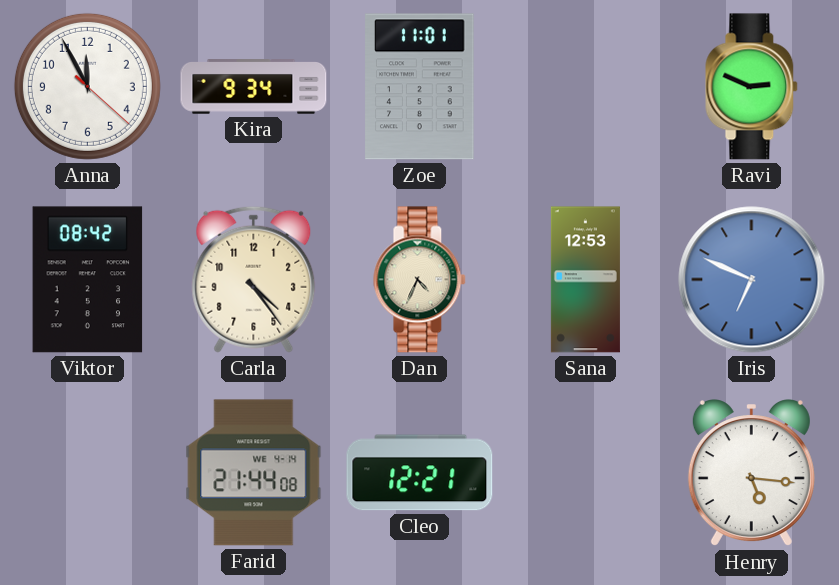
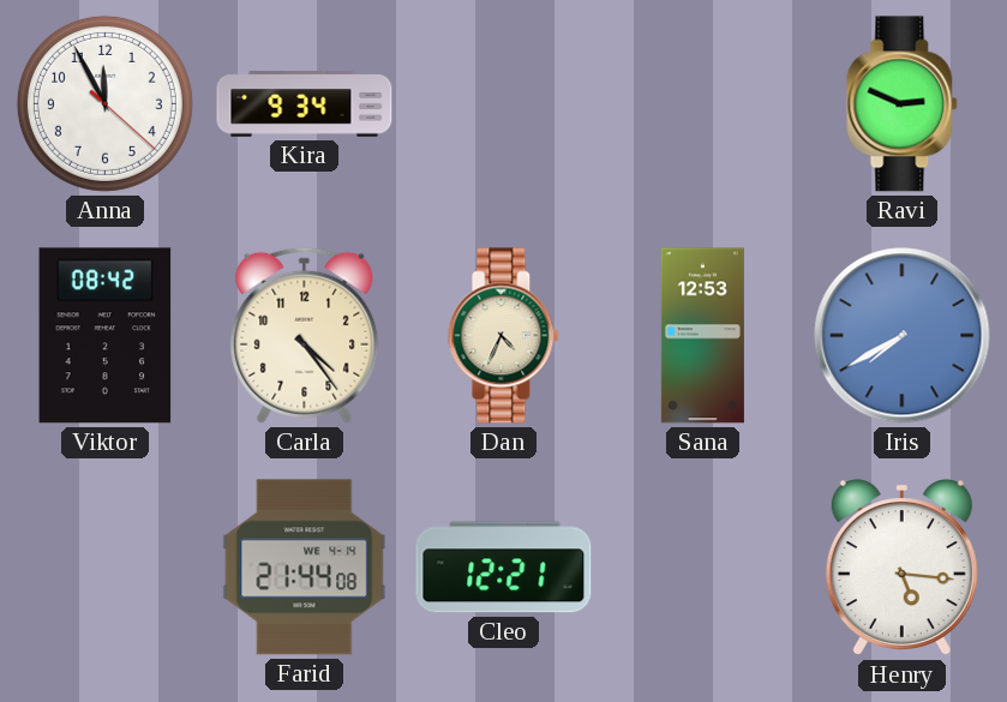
Zoe: 11:01 -> none (420, 87)
Iris: 6:49 -> 7:40 (903, 336)
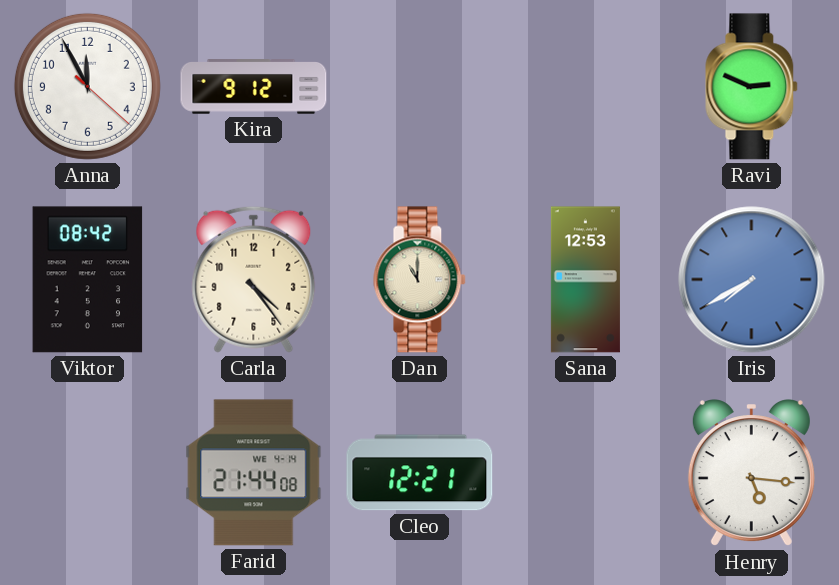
Kira: 9:34 -> 9:12 (254, 87)
Dan: 4:34 -> 11:00 (420, 280)
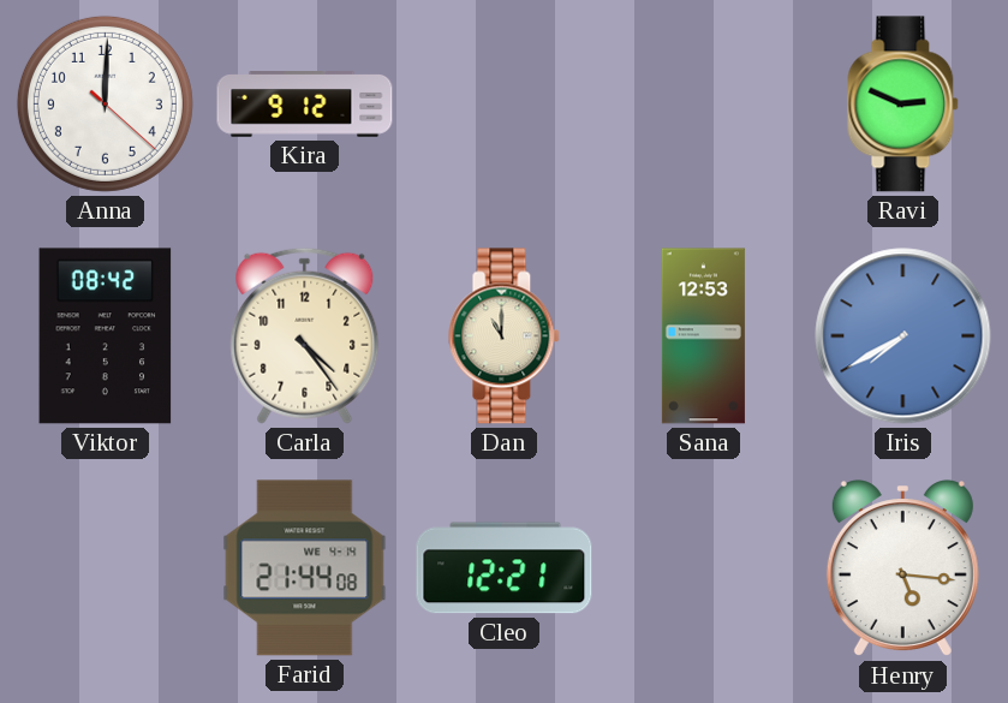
Anna: 11:55 -> 12:00 (105, 103)
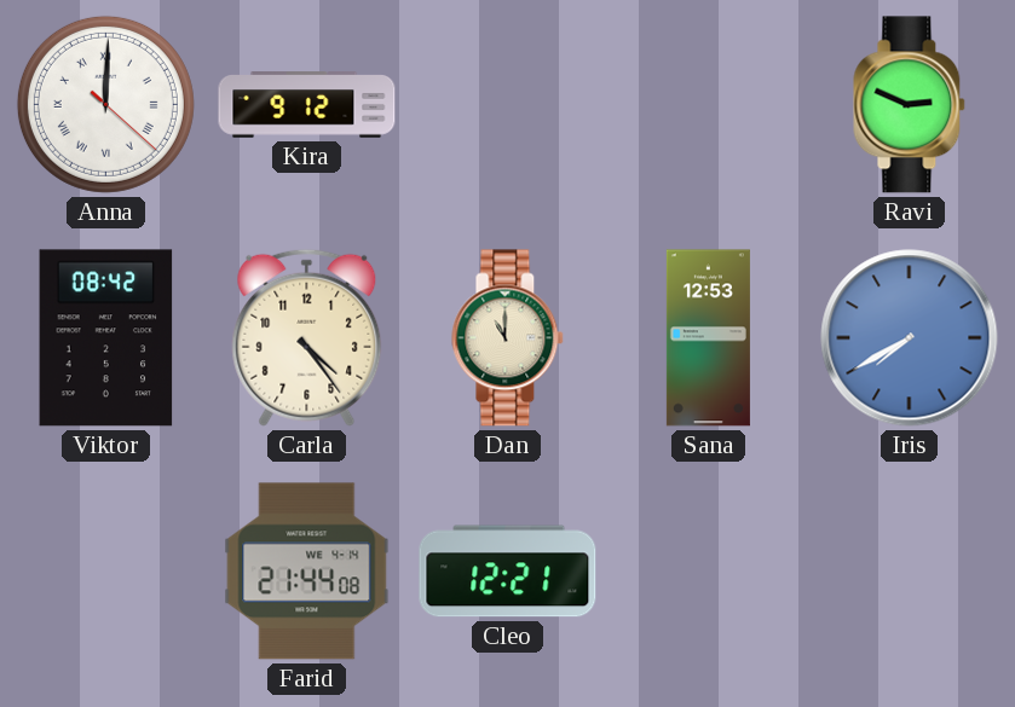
Anna numerals: Arabic -> Roman (105, 104)
Henry: 5:16 -> none (902, 568)
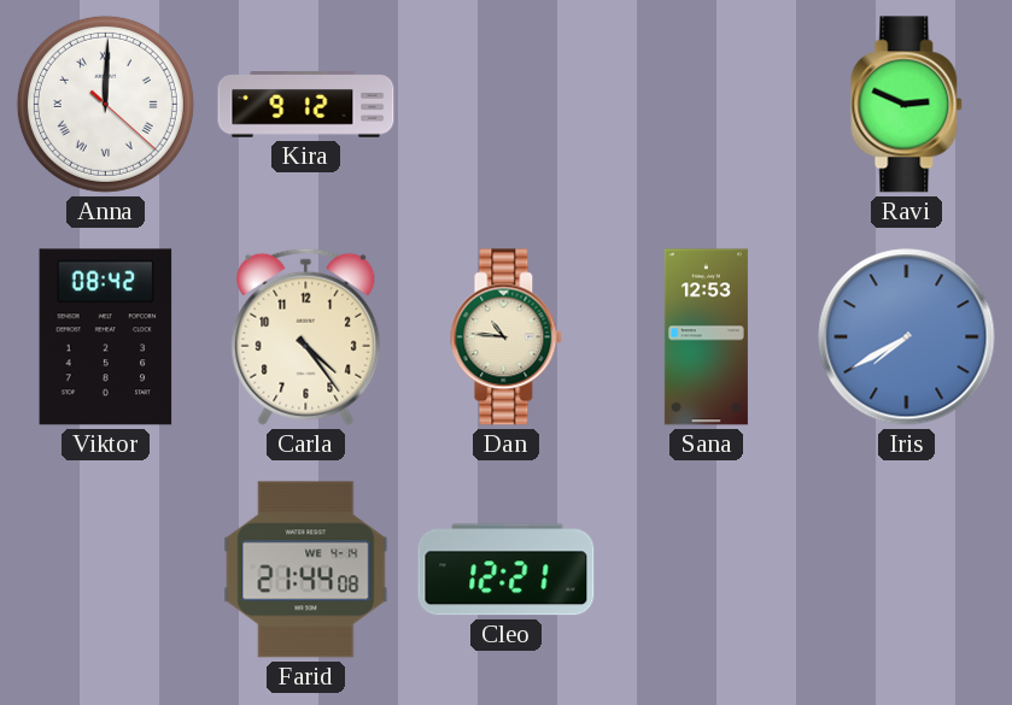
Dan: 11:00 -> 10:46 (507, 337)
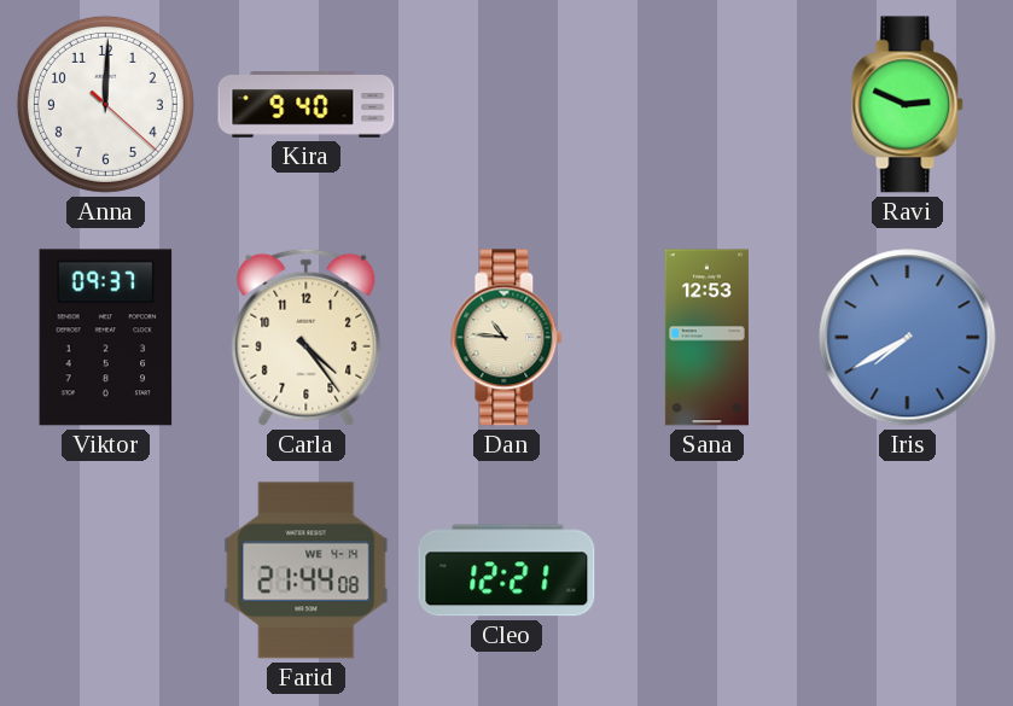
Anna numerals: Roman -> Arabic (105, 104)
Kira: 9:12 -> 9:40 (307, 105)
Viktor: 08:42 -> 09:37 (106, 338)
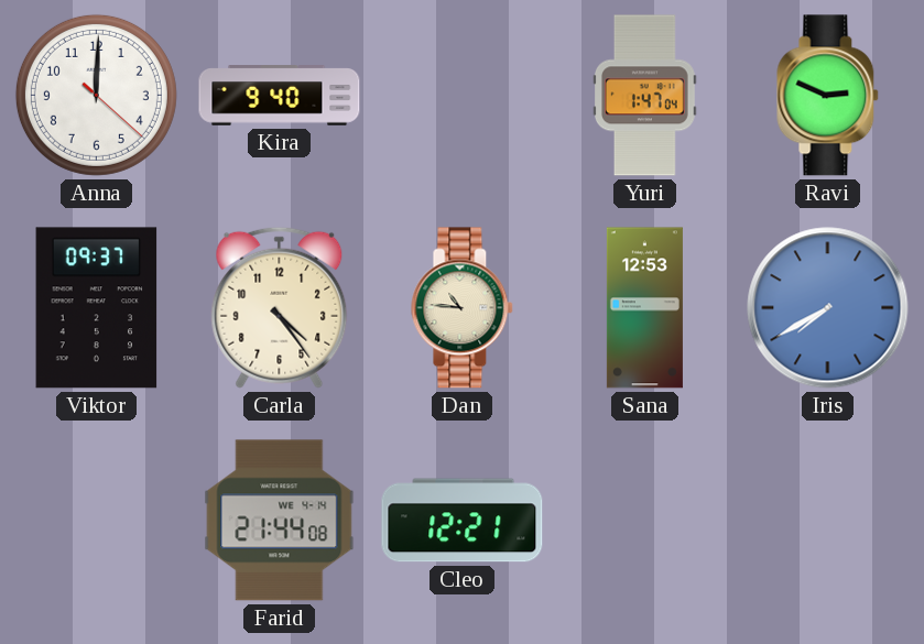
Yuri: none -> 1:47 (645, 96)
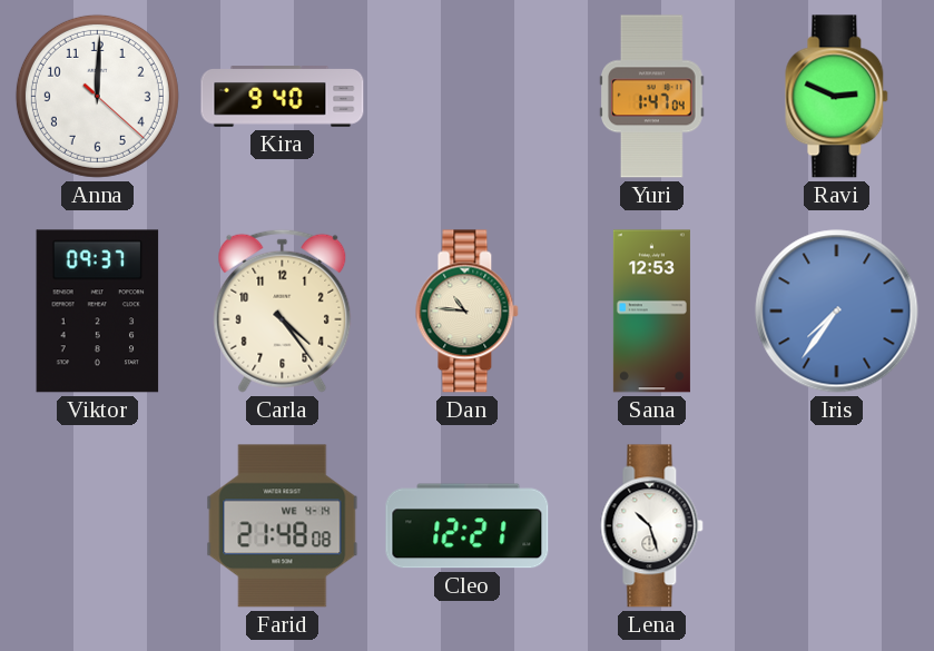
Iris: 7:40 -> 7:36 (837, 312)
Farid: 21:44 -> 21:48 (283, 526)
Lena: none -> 10:27 (652, 526)
